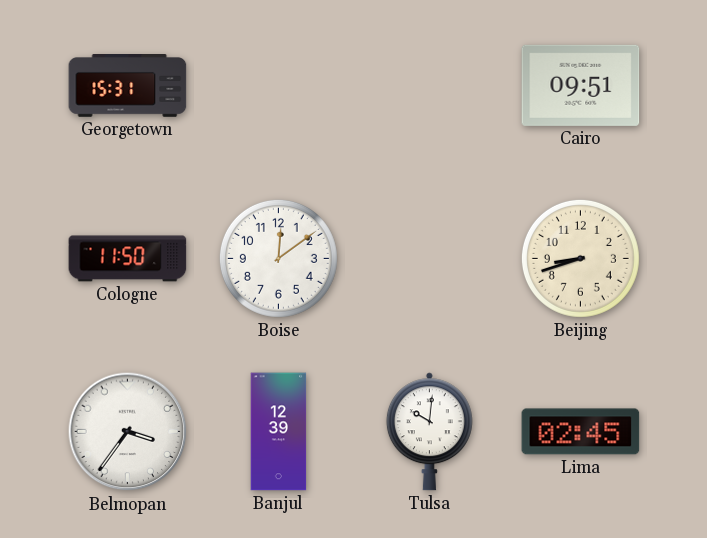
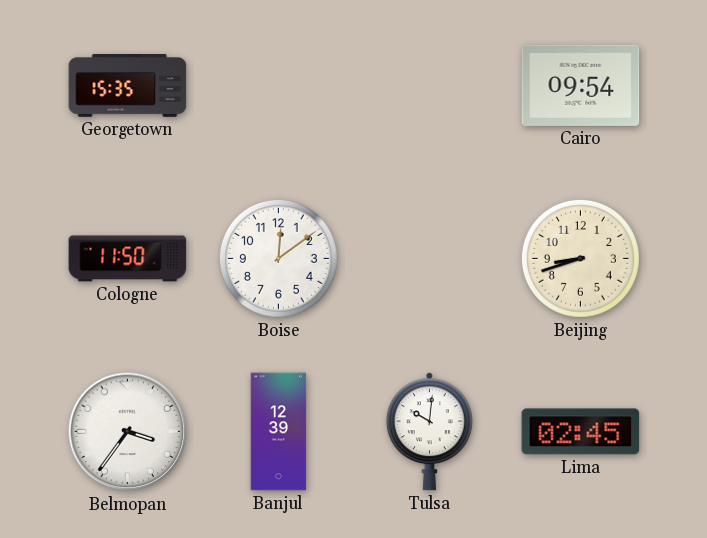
Georgetown: 15:31 -> 15:35 (128, 86)
Cairo: 09:51 -> 09:54 (581, 85)
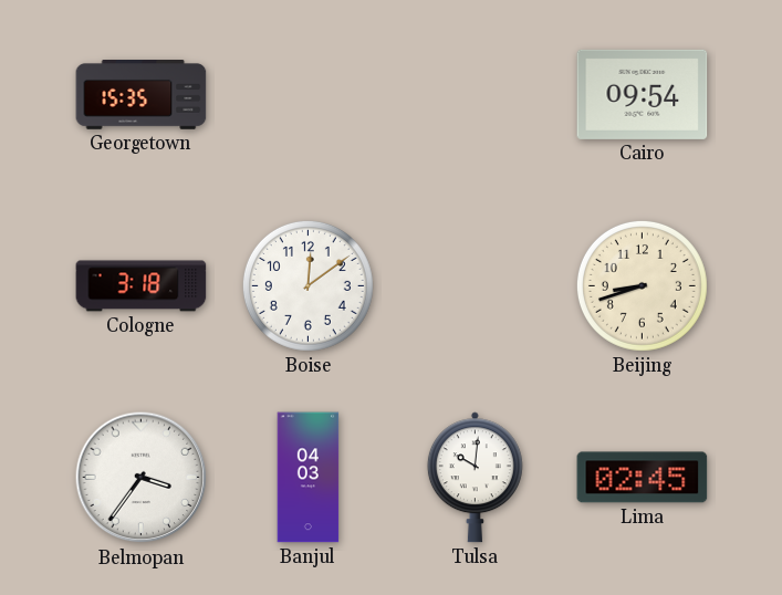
Cologne: 11:50 -> 3:18 (142, 286)
Banjul: 12:39 -> 04:03 (309, 478)
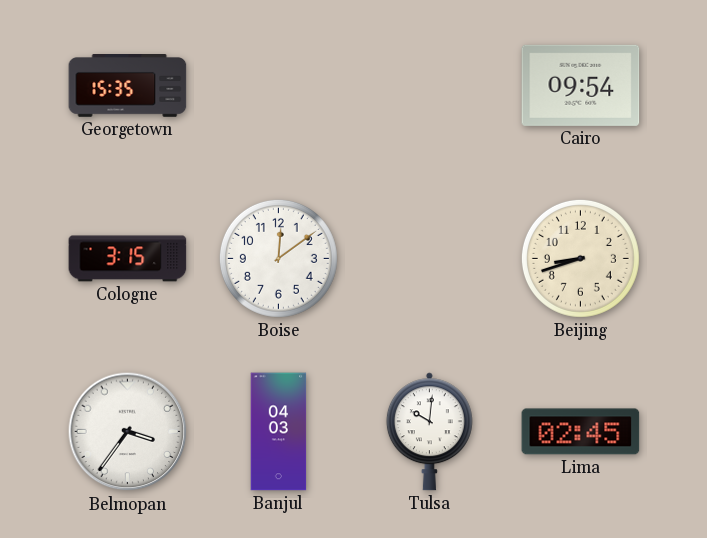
Cologne: 3:18 -> 3:15 (128, 259)
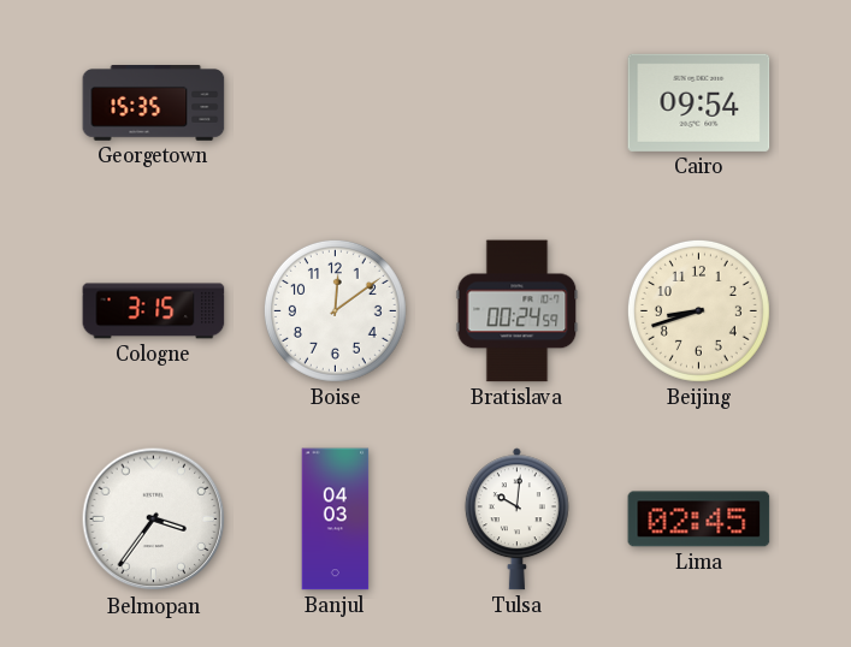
Bratislava: none -> 00:24 (518, 311)
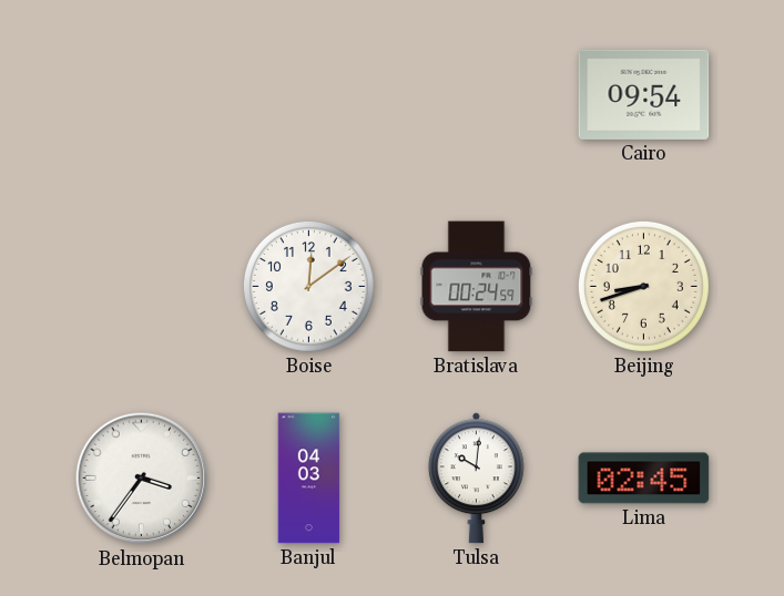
Georgetown: 15:35 -> none (154, 103)
Cologne: 3:15 -> none (154, 311)
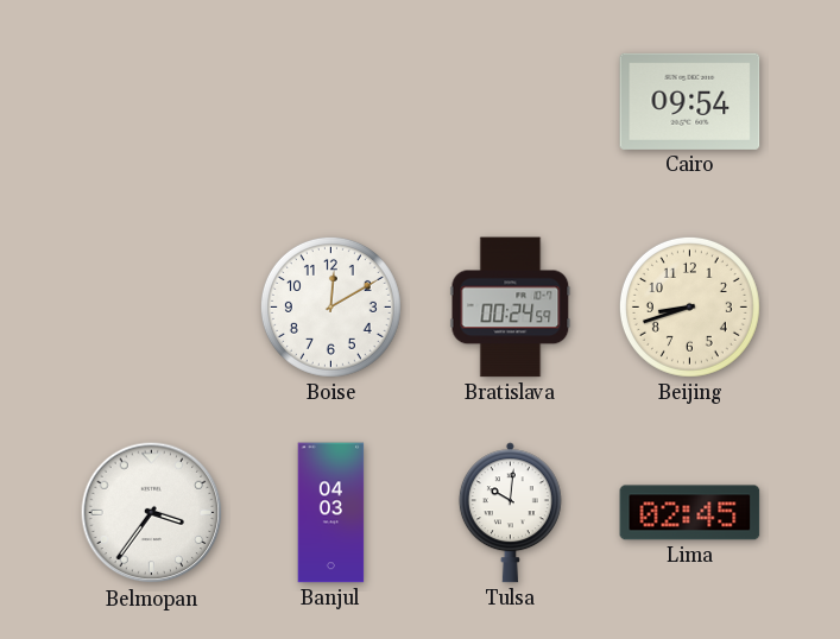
Boise: 12:09 -> 12:10 (330, 306)
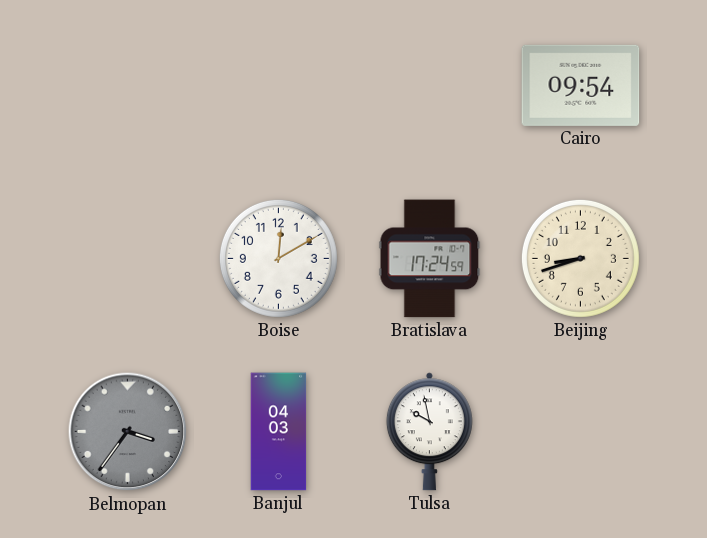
Bratislava: 00:24 -> 17:24 (430, 259)
Belmopan dial: white -> grey (128, 432)
Tulsa: 10:01 -> 9:58 (429, 432)
Lima: 02:45 -> none (690, 513)
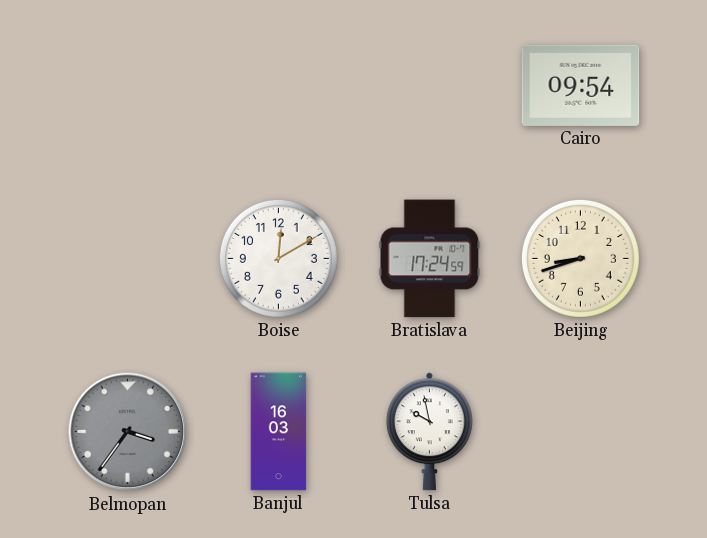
Banjul: 04:03 -> 16:03 (279, 432)
